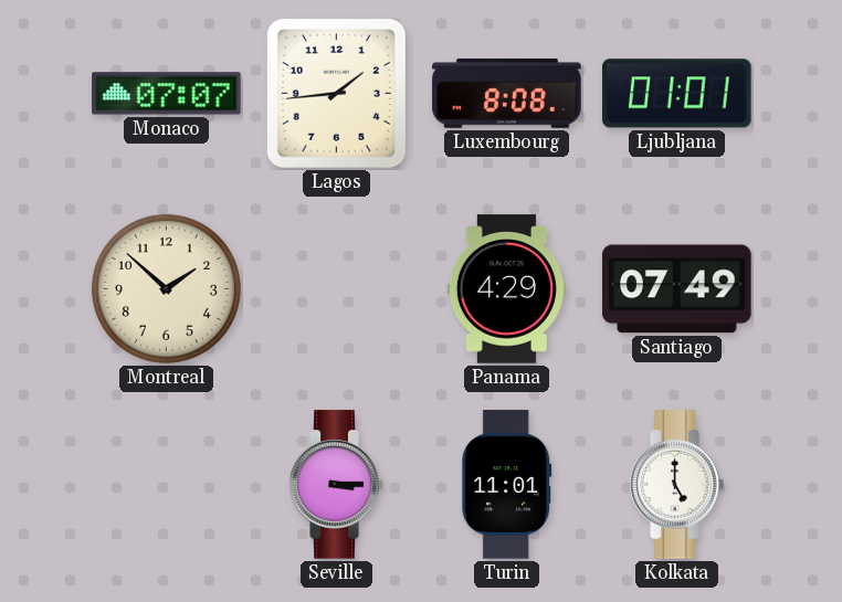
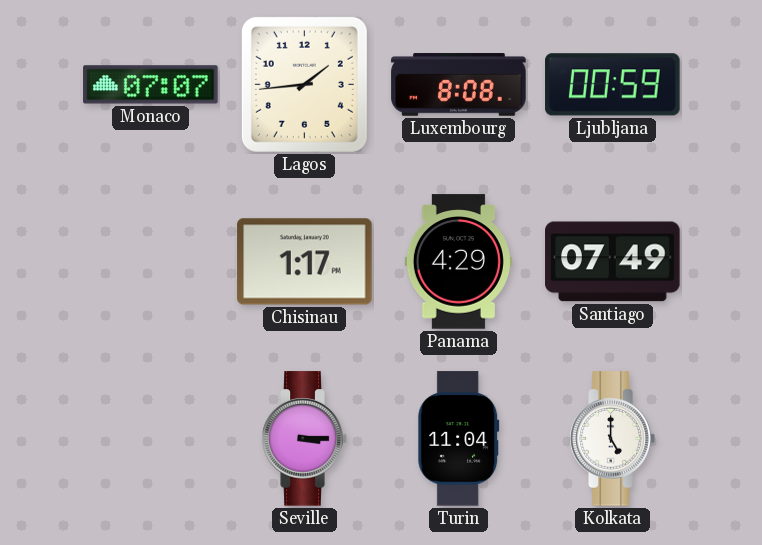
Ljubljana: 01:01 -> 00:59 (613, 85)
Montreal: 1:52 -> none (166, 288)
Chisinau: none -> 1:17 (305, 262)
Turin: 11:01 -> 11:04 (459, 439)
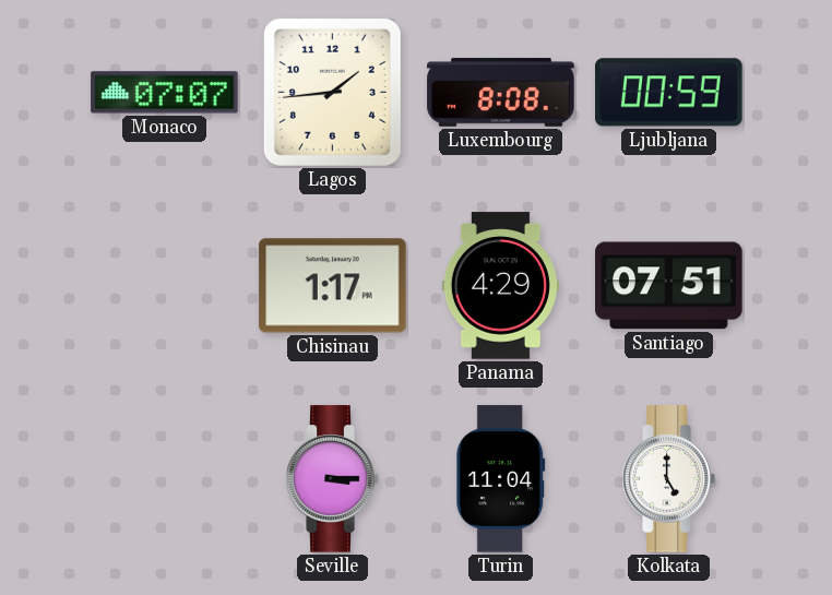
Santiago: 07:49 -> 07:51 (669, 286)
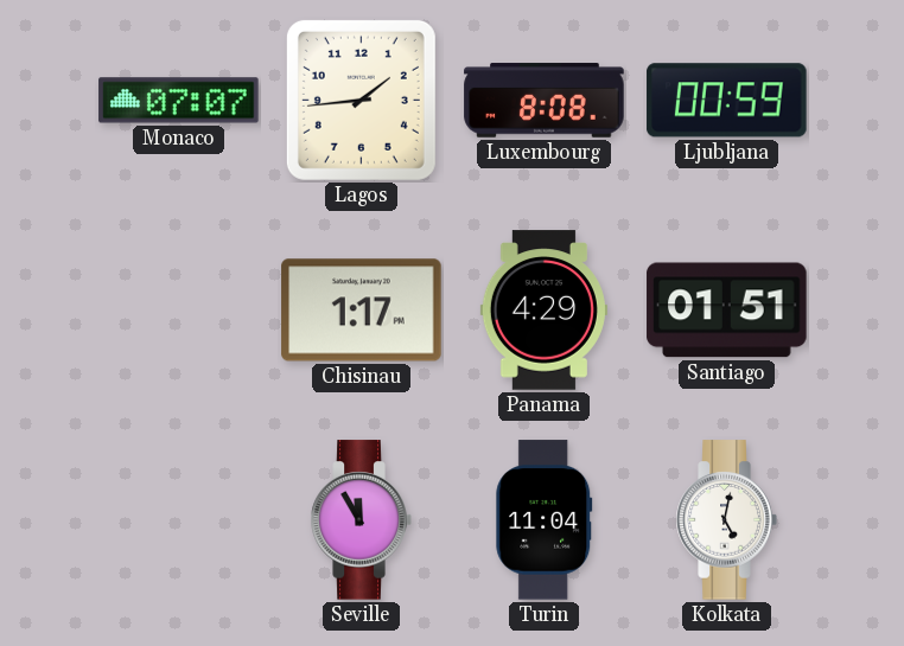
Santiago: 07:51 -> 01:51 (727, 311)
Seville: 3:15 -> 11:55 (361, 520)
Kolkata: 5:00 -> 5:02 (726, 520)
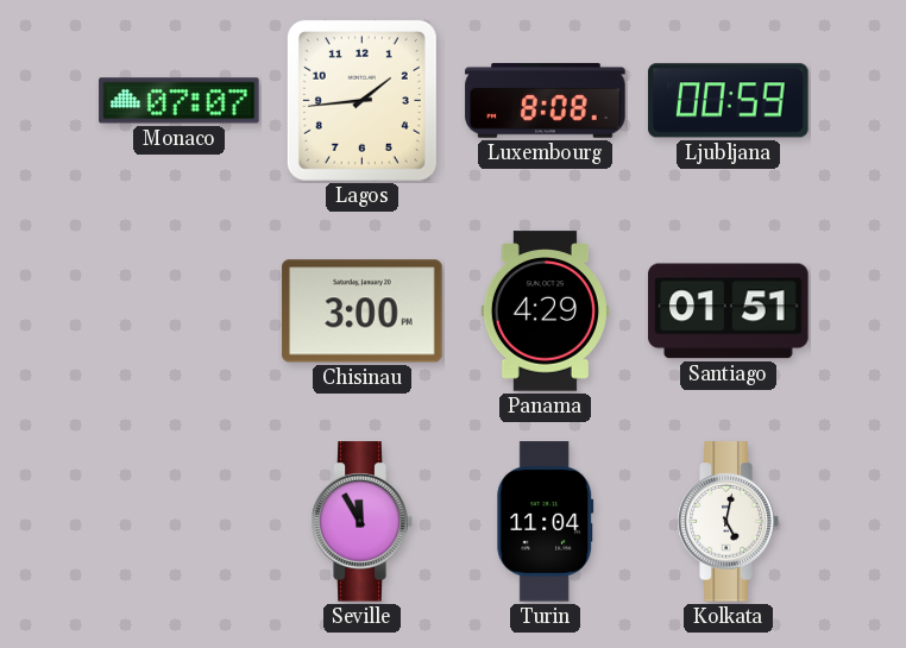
Chisinau: 1:17 -> 3:00 (363, 312)
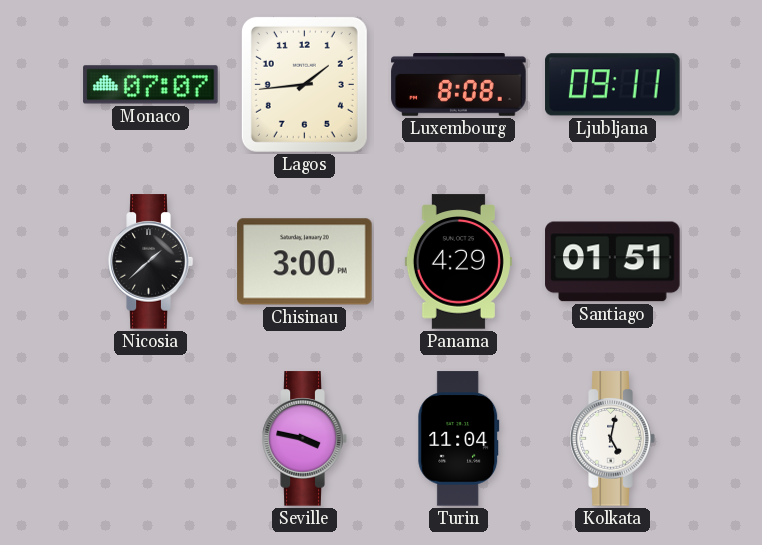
Ljubljana: 00:59 -> 09:11 (613, 85)
Nicosia: none -> 1:38 (150, 262)
Seville: 11:55 -> 3:47 (304, 439)
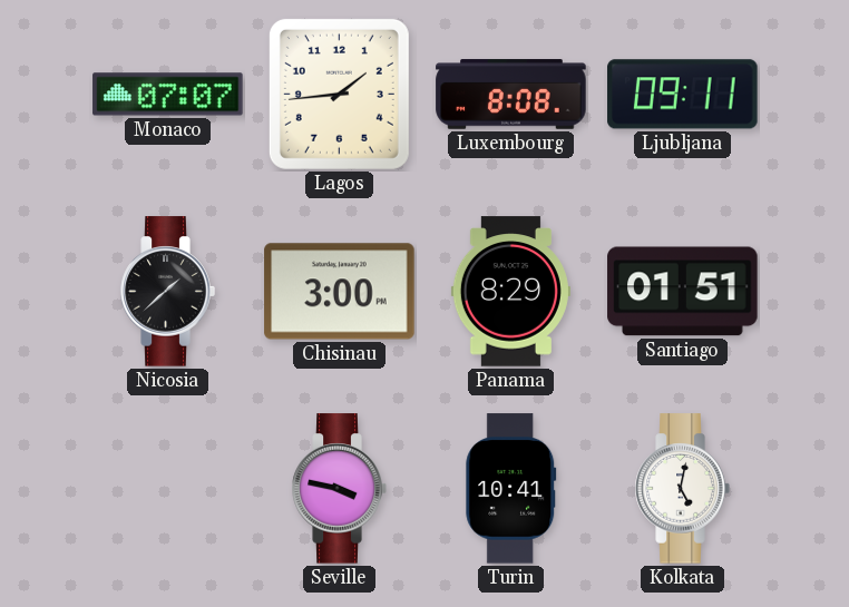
Panama: 4:29 -> 8:29 (510, 292)
Turin: 11:04 -> 10:41 (511, 489)
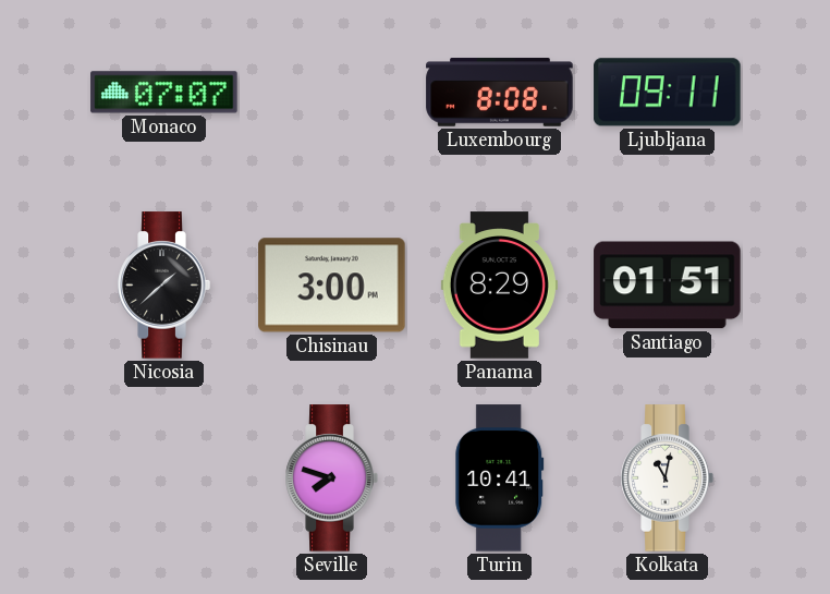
Lagos: 1:44 -> none (339, 94)
Seville: 3:47 -> 7:48 (331, 478)
Kolkata: 5:02 -> 11:02 (667, 478)
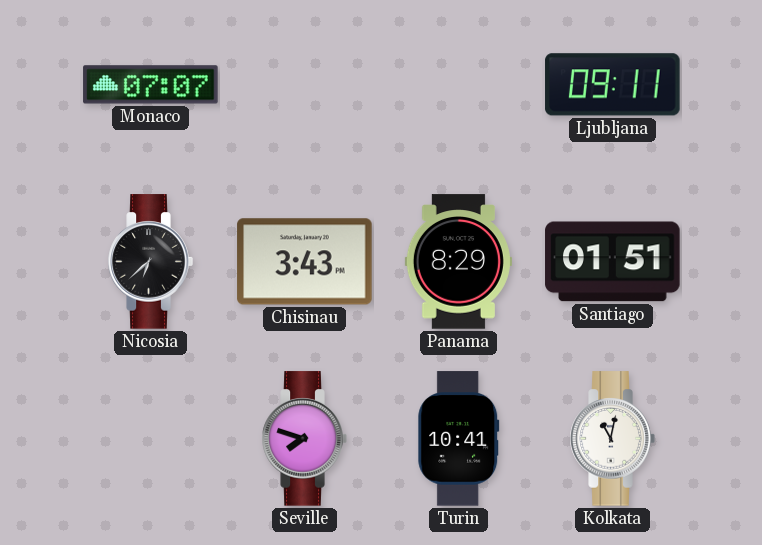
Luxembourg: 8:08 -> none (500, 93)
Nicosia: 1:38 -> 6:38 (150, 262)
Chisinau: 3:00 -> 3:43 (305, 262)
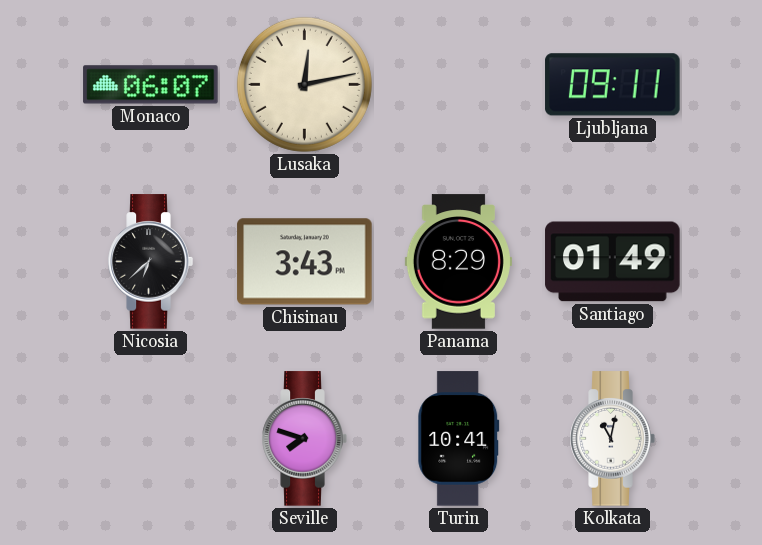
Monaco: 07:07 -> 06:07 (151, 85)
Lusaka: none -> 12:13 (304, 84)
Santiago: 01:51 -> 01:49 (613, 262)
